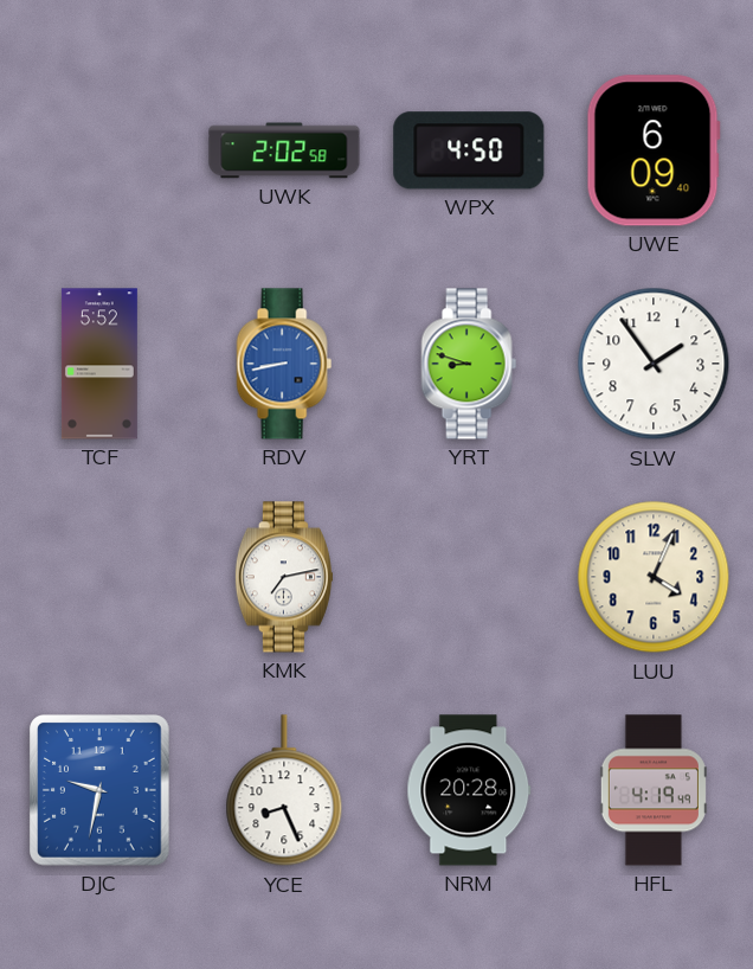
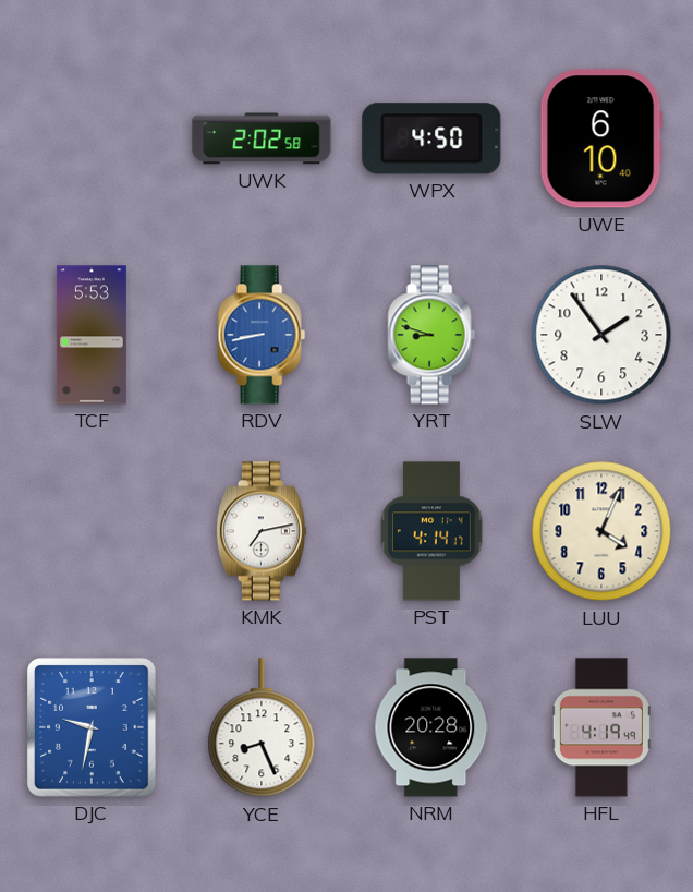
UWE: 6:09 -> 6:10 (601, 138)
TCF: 5:52 -> 5:53 (92, 335)
PST: none -> 4:14 (433, 531)
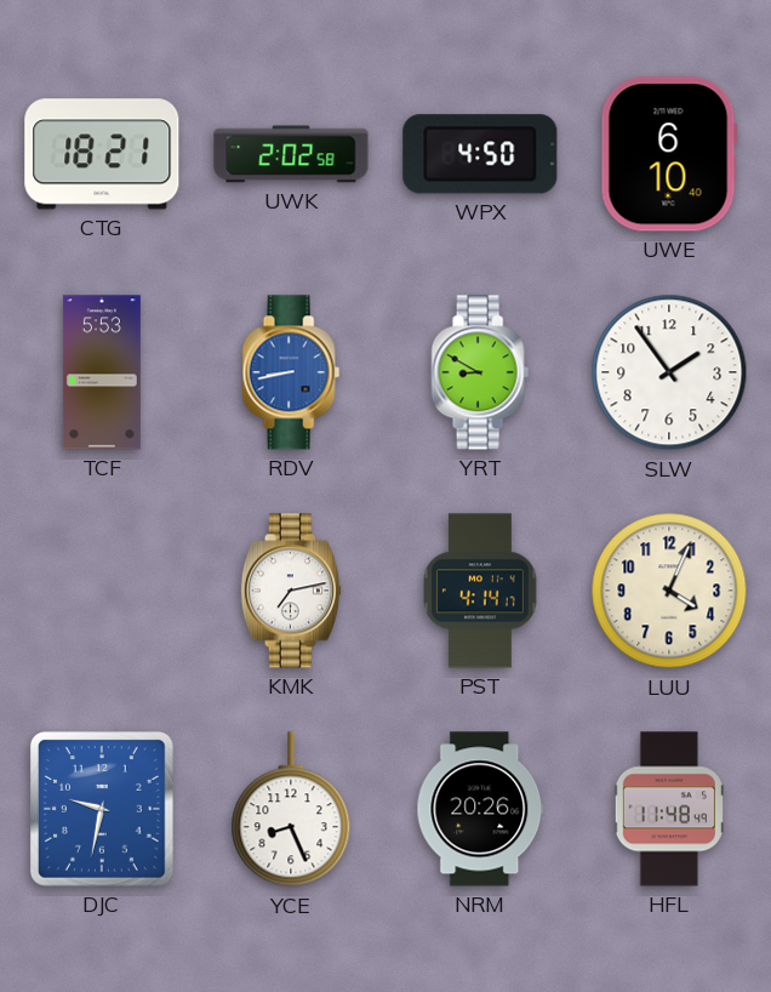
CTG: none -> 18:21 (102, 154)
YRT: 8:48 -> 8:50 (480, 372)
NRM: 20:28 -> 20:26 (480, 809)
HFL: 4:19 -> 11:48 (669, 809)
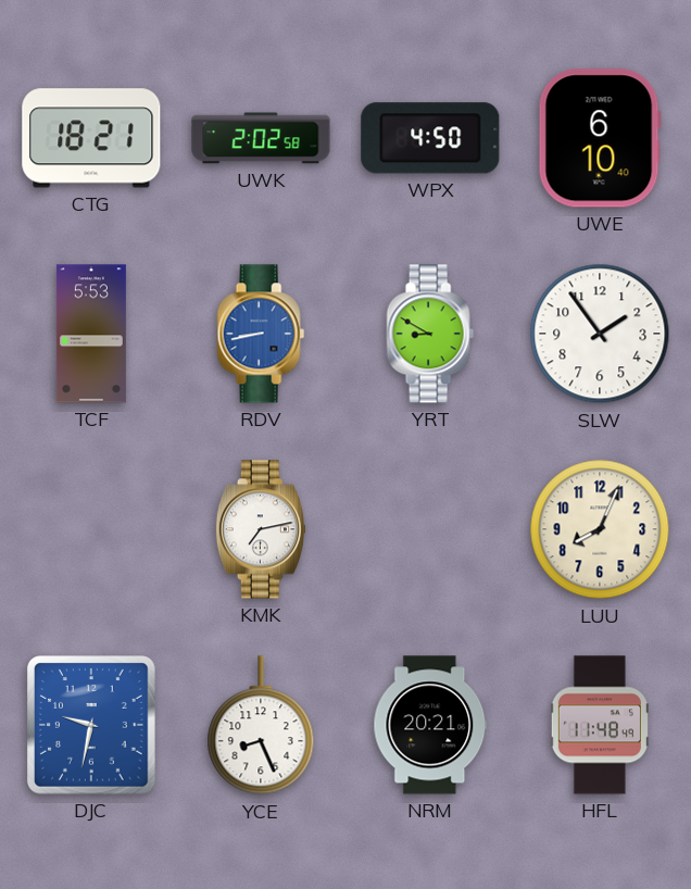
PST: 4:14 -> none (481, 591)
LUU: 4:04 -> 8:04 (600, 529)
NRM: 20:26 -> 20:21 (430, 725)
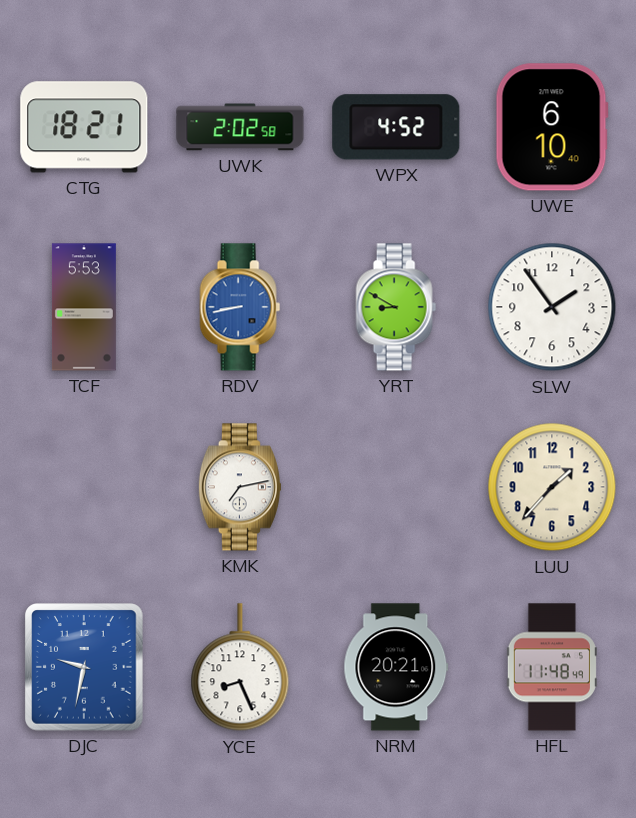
WPX: 4:50 -> 4:52 (396, 127)
LUU: 8:04 -> 1:37 (552, 487)
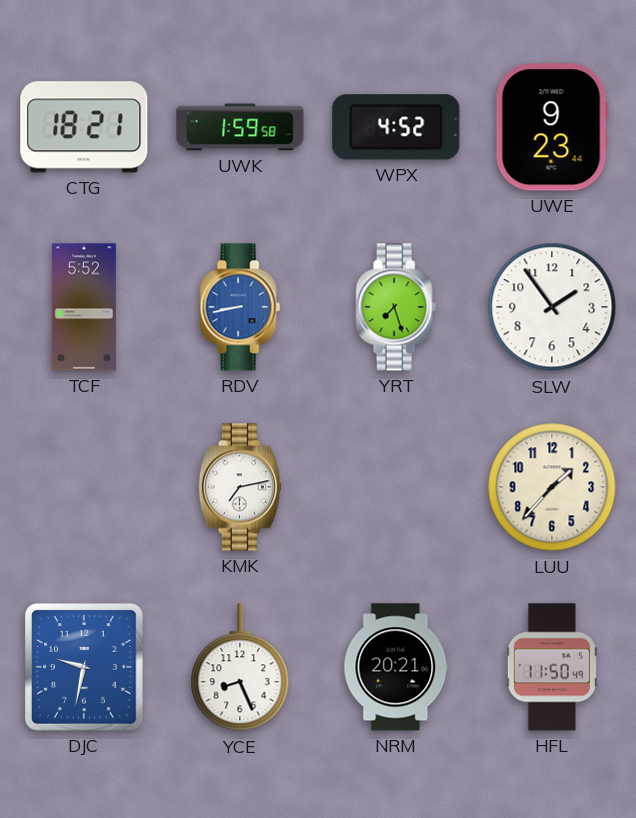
UWK: 2:02 -> 1:59 (240, 127)
UWE: 6:10 -> 9:23 (552, 127)
TCF: 5:53 -> 5:52 (84, 307)
YRT: 8:50 -> 7:27 (396, 307)
HFL: 11:48 -> 11:50 (552, 667)
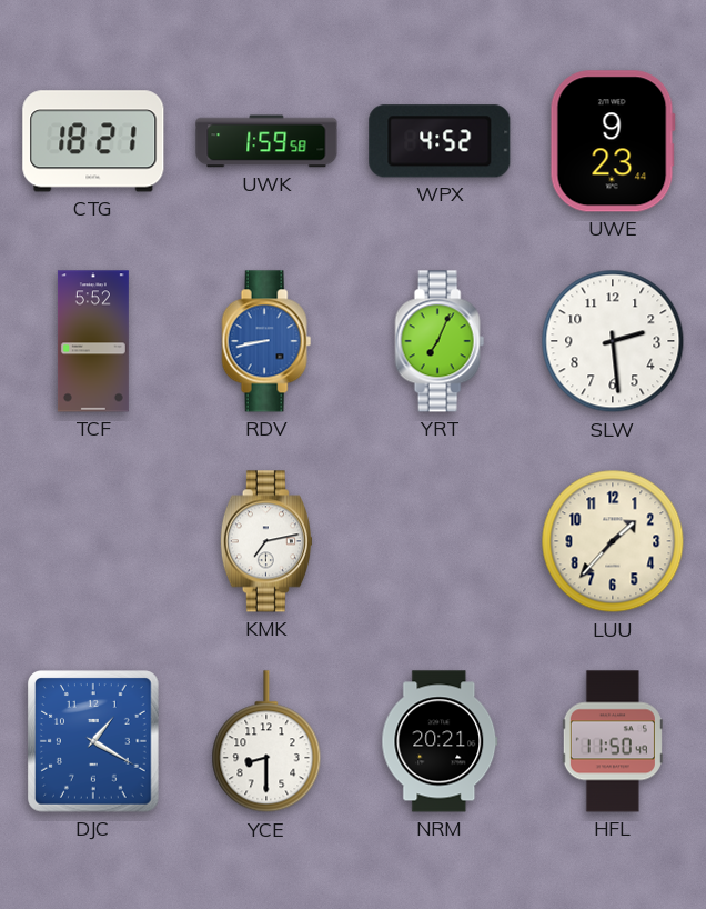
YRT: 7:27 -> 7:04 (440, 341)
SLW: 1:54 -> 2:29 (613, 341)
DJC: 9:32 -> 1:20 (93, 741)
YCE: 8:26 -> 8:30 (266, 742)
